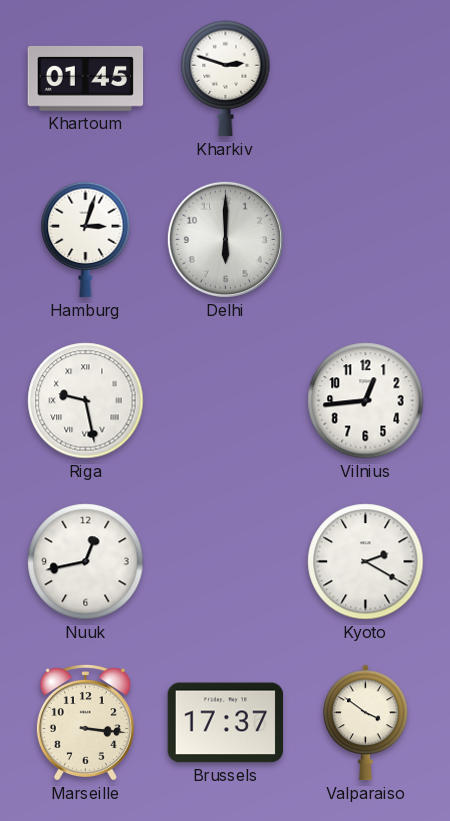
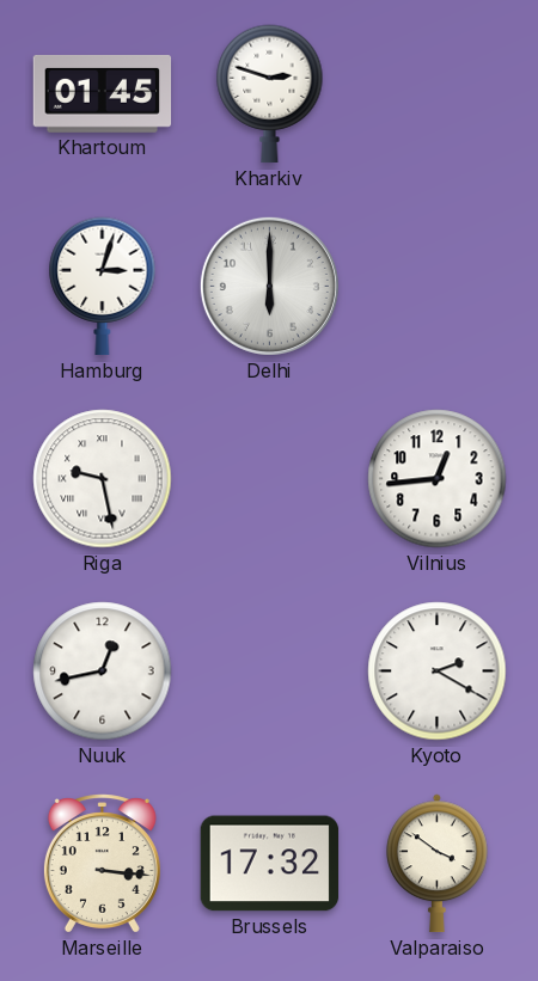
Brussels: 17:37 -> 17:32 (270, 864)
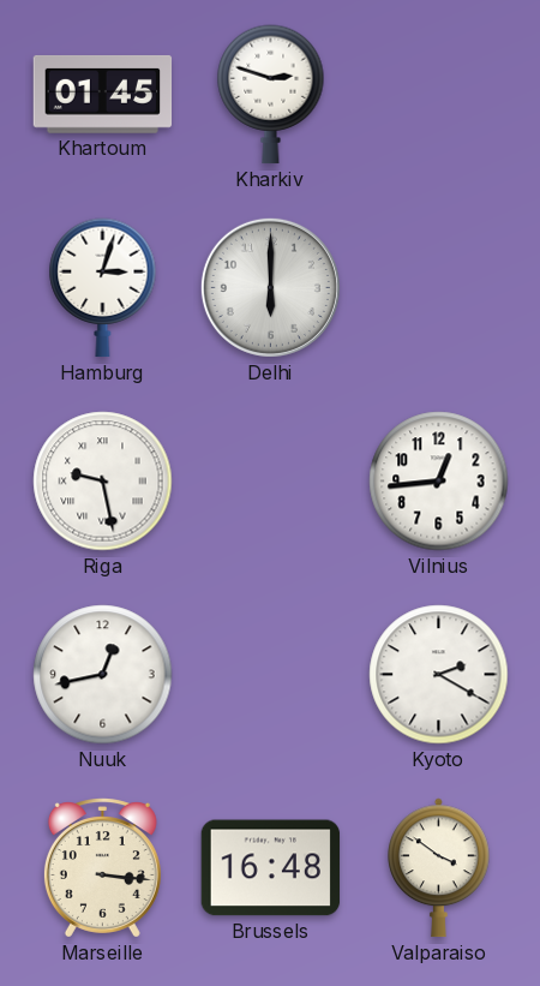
Brussels: 17:32 -> 16:48 (271, 868)
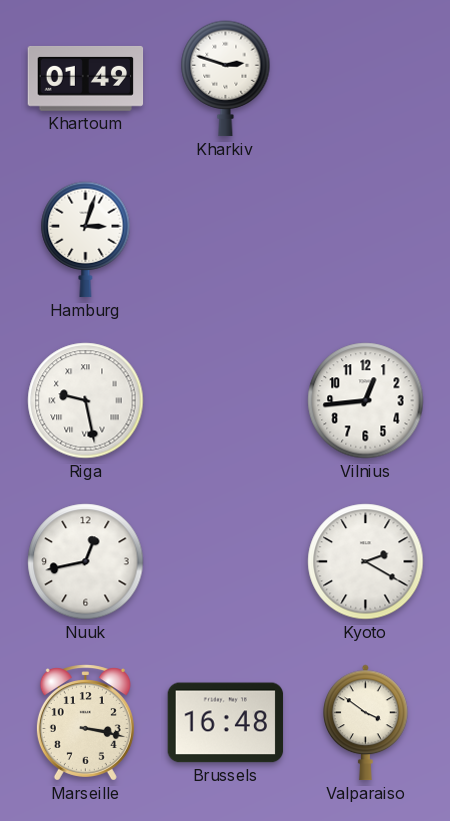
Khartoum: 01:45 -> 01:49 (86, 78)
Delhi: 6:00 -> none (270, 287)
Marseille: 3:16 -> 3:17 (85, 723)
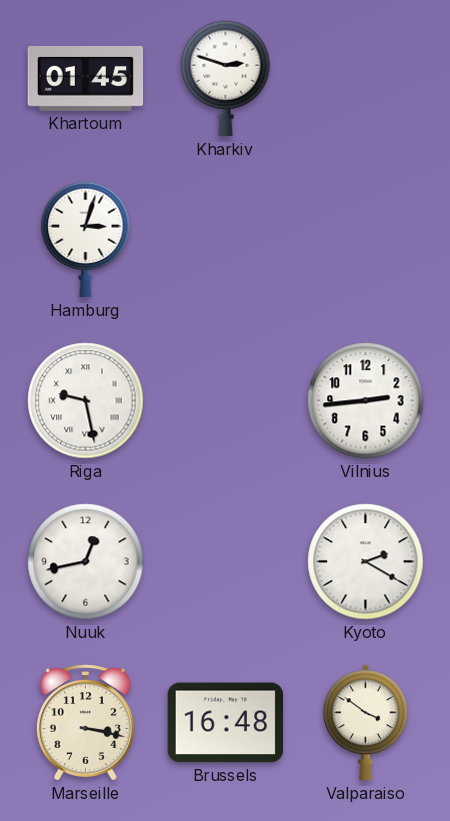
Khartoum: 01:49 -> 01:45 (86, 78)
Vilnius: 12:44 -> 2:44 (366, 401)
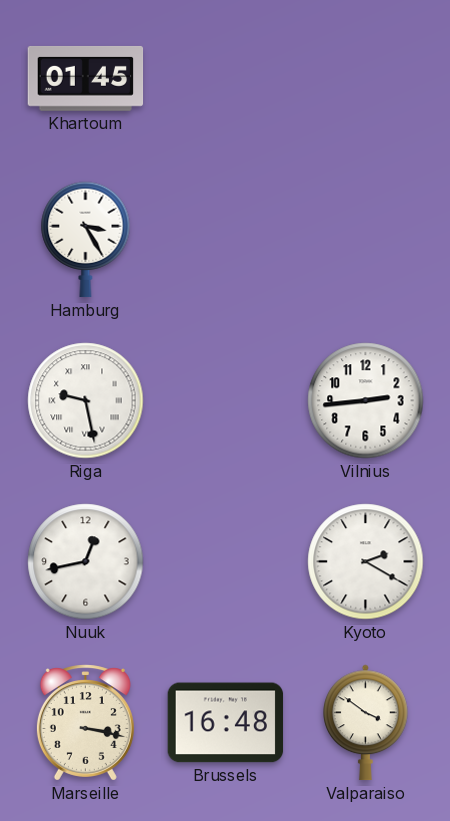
Kharkiv: 2:48 -> none (226, 79)
Hamburg: 3:03 -> 3:25 (86, 240)
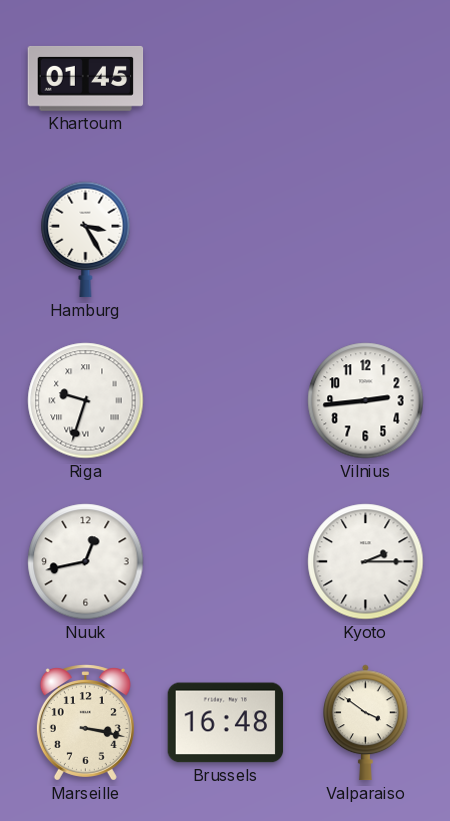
Riga: 9:28 -> 9:33 (86, 401)
Kyoto: 2:20 -> 2:15 (366, 562)
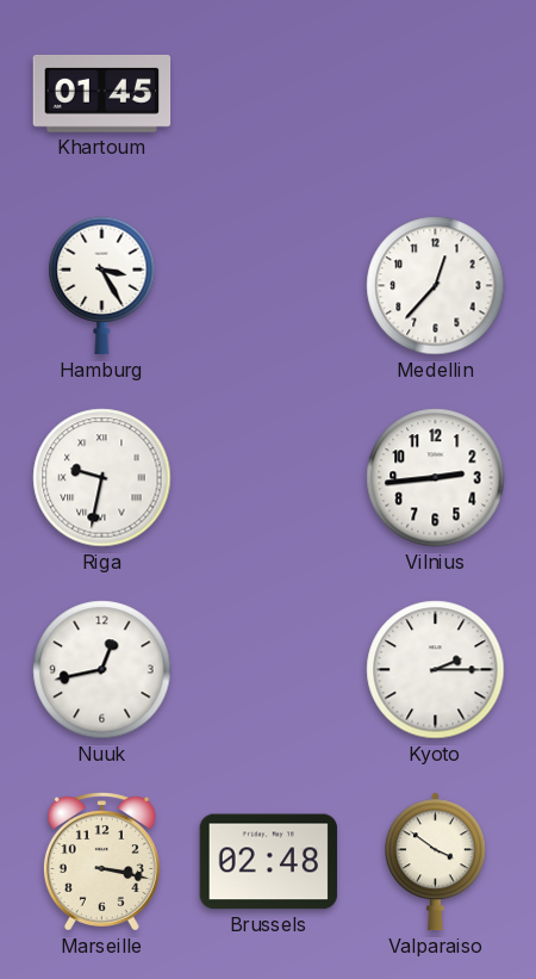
Medellin: none -> 12:37 (436, 286)
Riga: 9:33 -> 9:32 (102, 478)
Brussels: 16:48 -> 02:48 (269, 862)
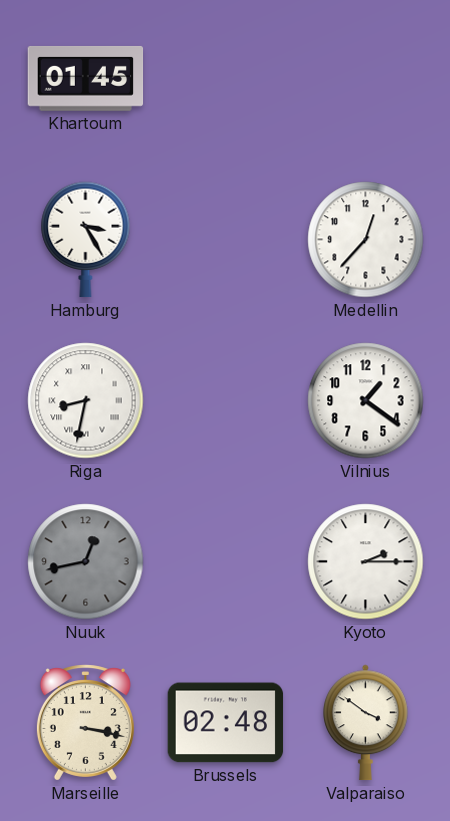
Riga: 9:32 -> 8:32 (86, 401)
Vilnius: 2:44 -> 1:21 (366, 401)
Nuuk dial: white -> grey (86, 562)
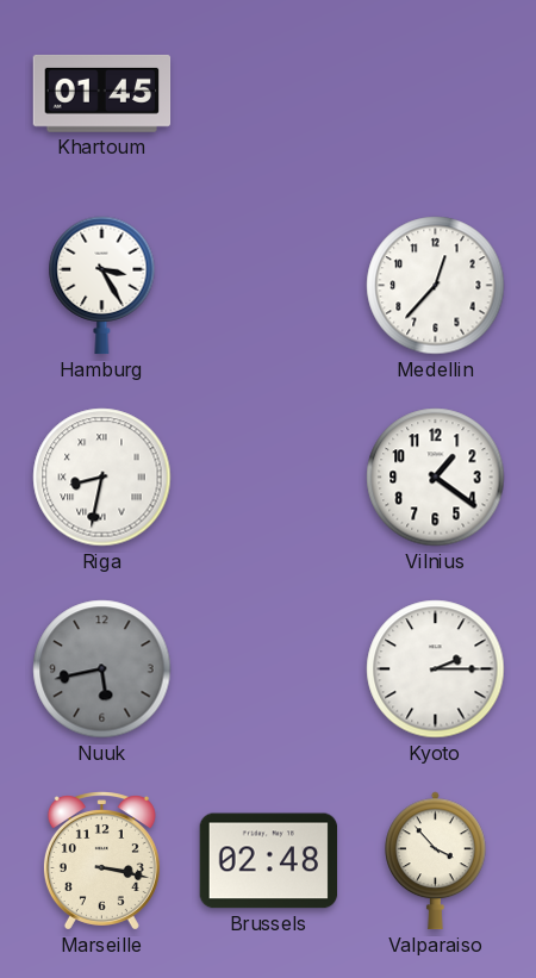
Nuuk: 12:43 -> 5:43 (102, 669)
Valparaiso: 3:51 -> 3:53 (436, 861)
